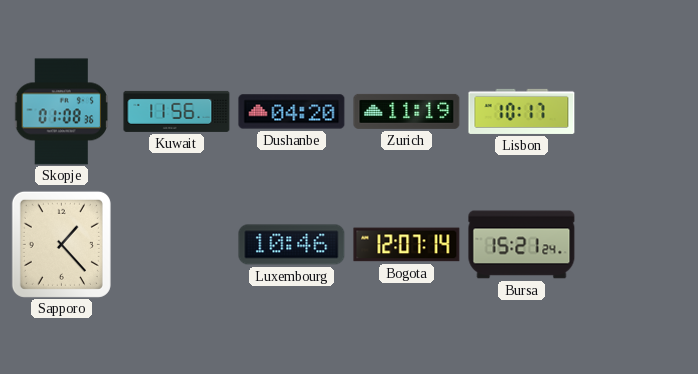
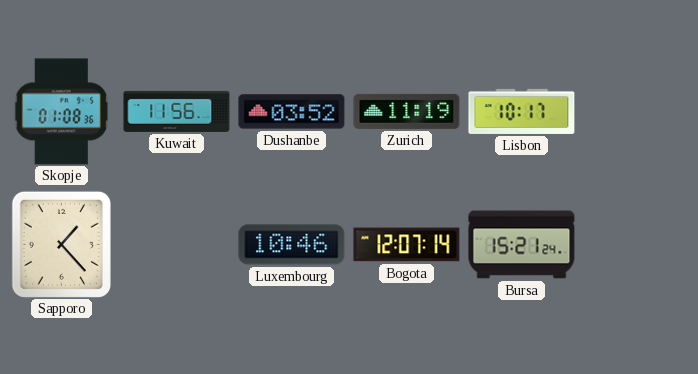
Dushanbe: 04:20 -> 03:52 (292, 112)
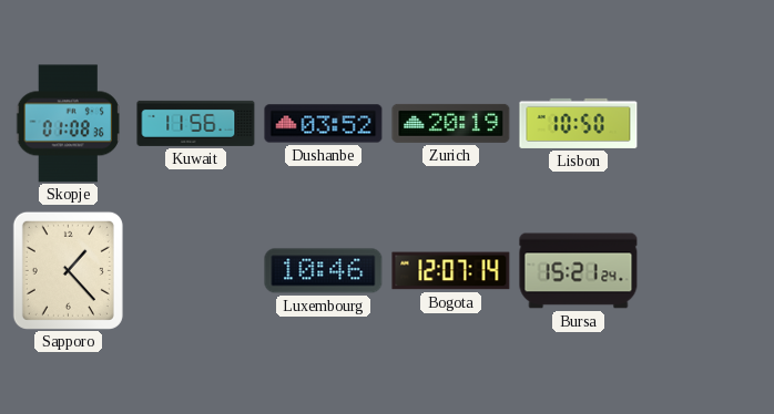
Zurich: 11:19 -> 20:19 (451, 123)
Lisbon: 10:17 -> 10:50 (579, 123)
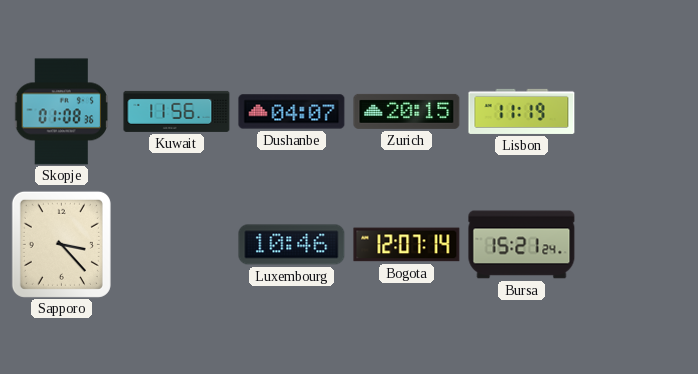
Dushanbe: 03:52 -> 04:07 (292, 112)
Zurich: 20:19 -> 20:15 (407, 111)
Lisbon: 10:50 -> 11:19 (522, 111)
Sapporo: 1:23 -> 3:23 (61, 244)
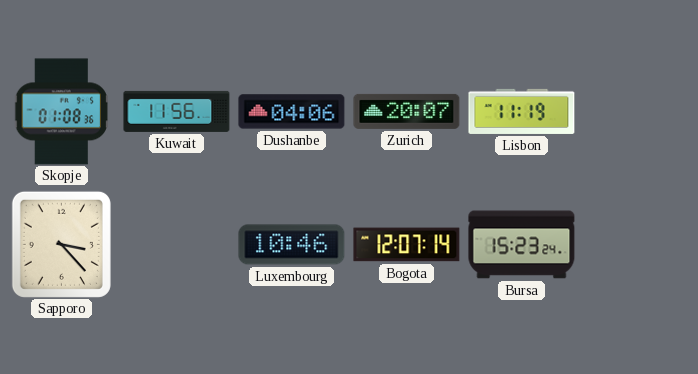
Dushanbe: 04:07 -> 04:06 (292, 112)
Zurich: 20:15 -> 20:07 (407, 111)
Bursa: 15:21 -> 15:23 (522, 245)
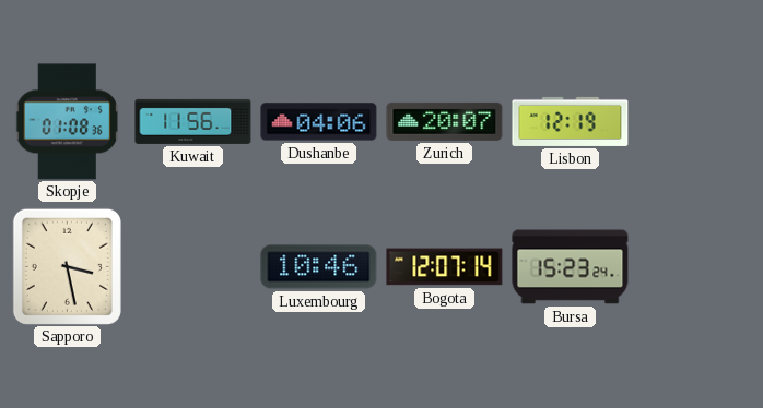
Lisbon: 11:19 -> 12:19 (571, 121)
Sapporo: 3:23 -> 3:28 (67, 266)
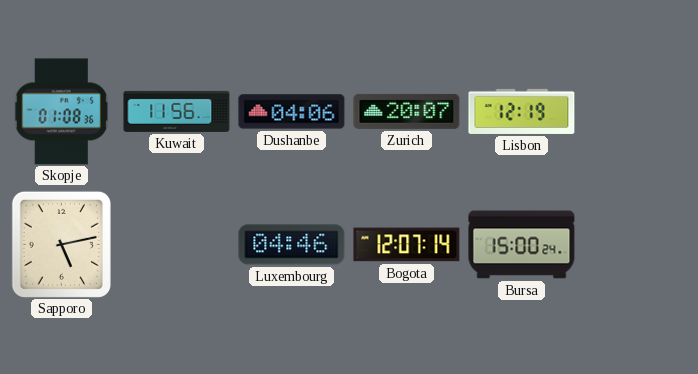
Sapporo: 3:28 -> 5:13 (61, 244)
Luxembourg: 10:46 -> 04:46 (292, 245)
Bursa: 15:23 -> 15:00 (522, 245)
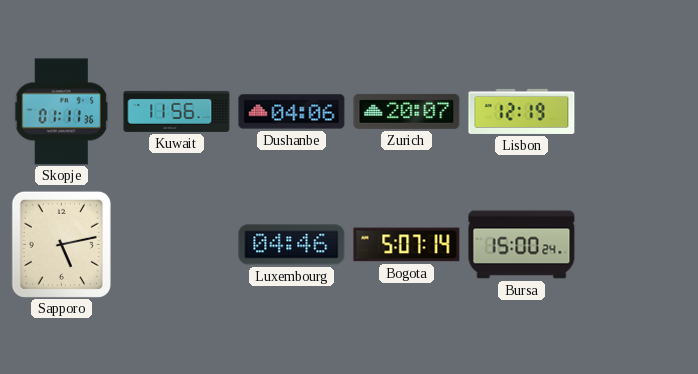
Skopje: 01:08 -> 01:11 (61, 112)
Bogota: 12:07 -> 5:07 (407, 245)
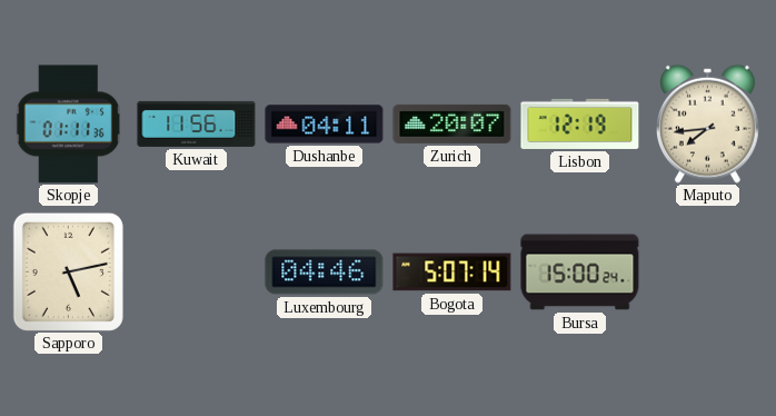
Dushanbe: 04:06 -> 04:11 (325, 125)
Maputo: none -> 7:44 (707, 123)
